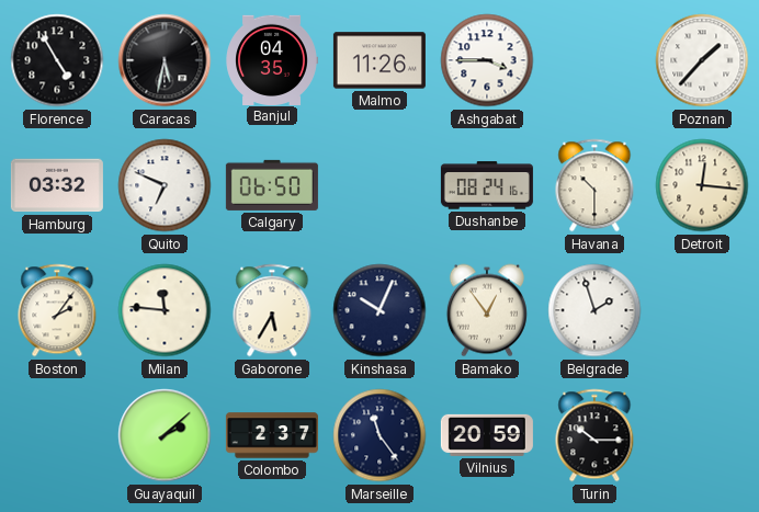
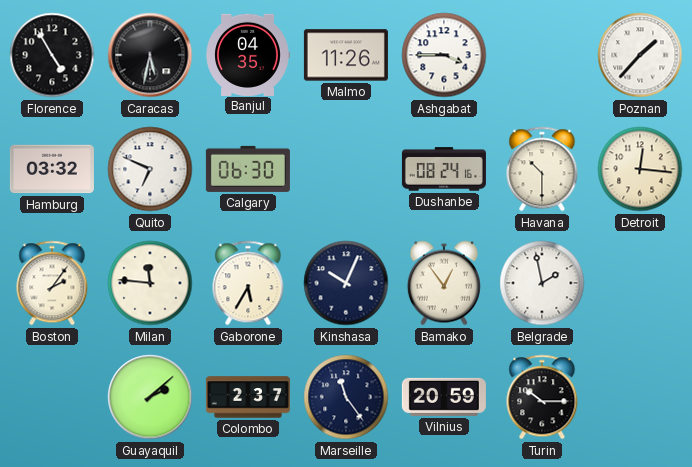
Calgary: 06:50 -> 06:30 (248, 169)
Belgrade: 1:57 -> 1:58 (542, 283)
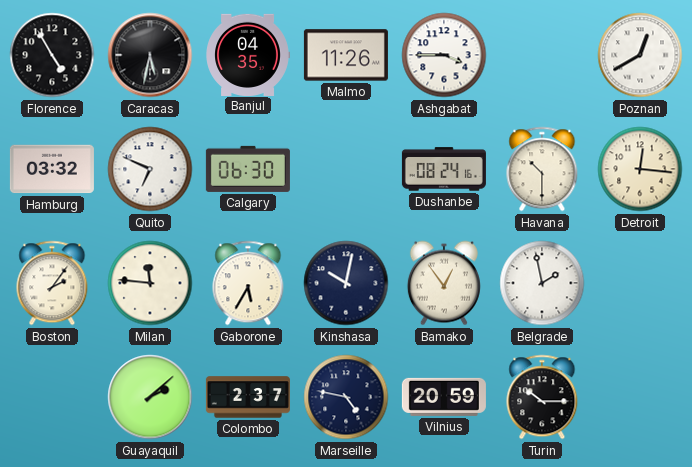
Poznan: 1:37 -> 12:40 (640, 55)
Kinshasa: 10:04 -> 10:02 (346, 283)
Marseille: 11:24 -> 4:47 (346, 397)
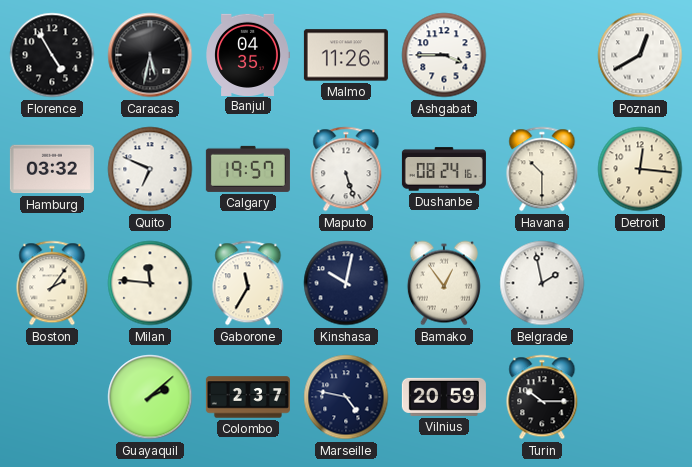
Calgary: 06:30 -> 19:57 (248, 169)
Maputo: none -> 5:27 (346, 169)
Gaborone: 5:35 -> 11:35 (248, 283)
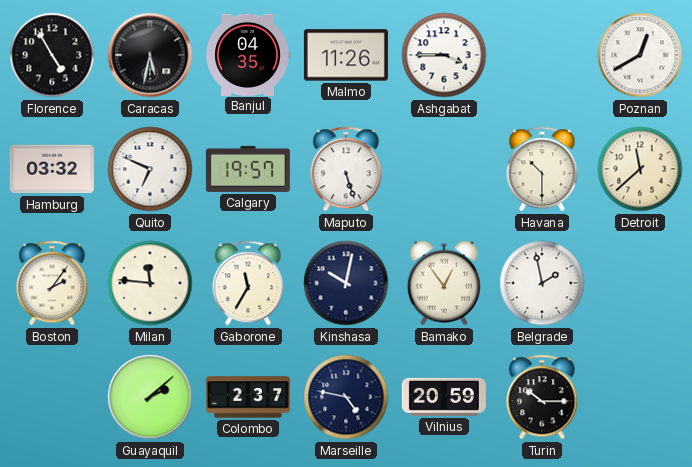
Dushanbe: 08:24 -> none (444, 169)
Detroit: 12:16 -> 11:38 (640, 169)
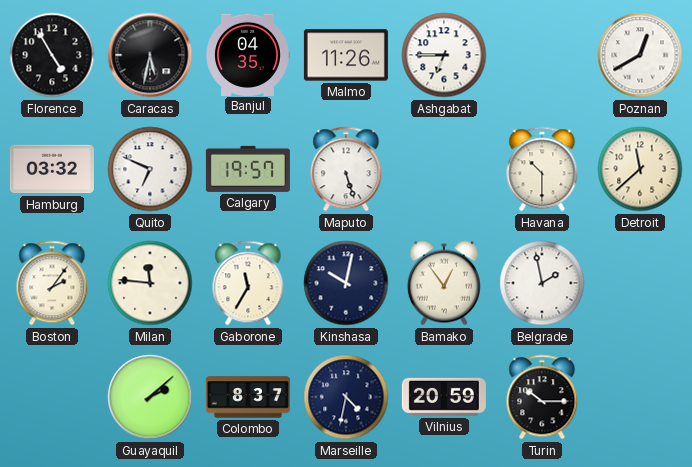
Ashgabat: 3:45 -> 6:45 (444, 55)
Colombo: 2:37 -> 8:37 (248, 397)
Marseille: 4:47 -> 4:32 (346, 397)
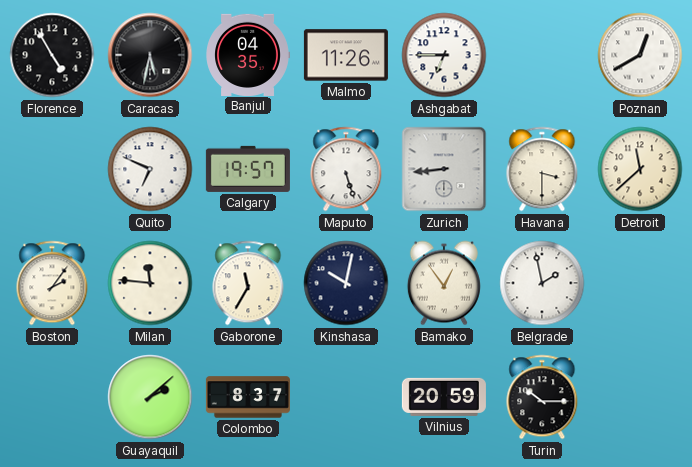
Hamburg: 03:32 -> none (52, 169)
Zurich: none -> 8:44 (444, 169)
Havana: 10:30 -> 3:30 (542, 169)
Marseille: 4:32 -> none (346, 397)
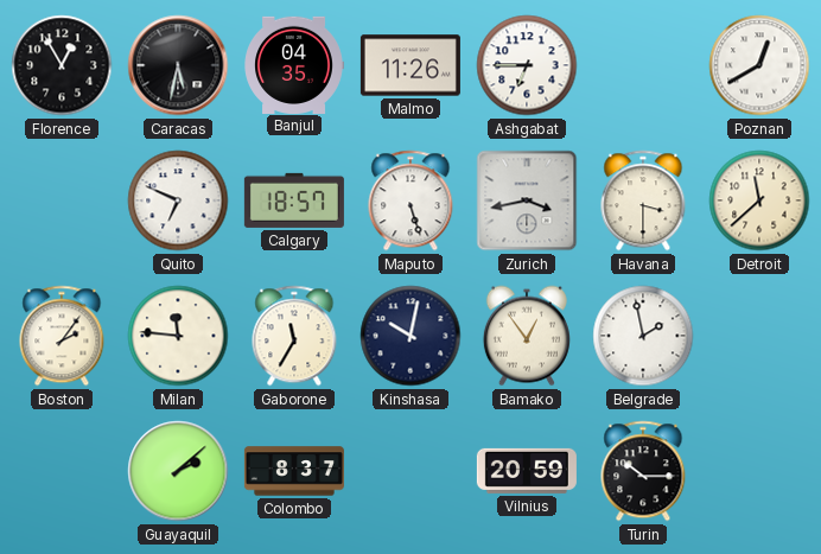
Florence: 4:55 -> 12:55 (62, 65)
Calgary: 19:57 -> 18:57 (294, 200)
Zurich: 8:44 -> 3:43 (527, 200)
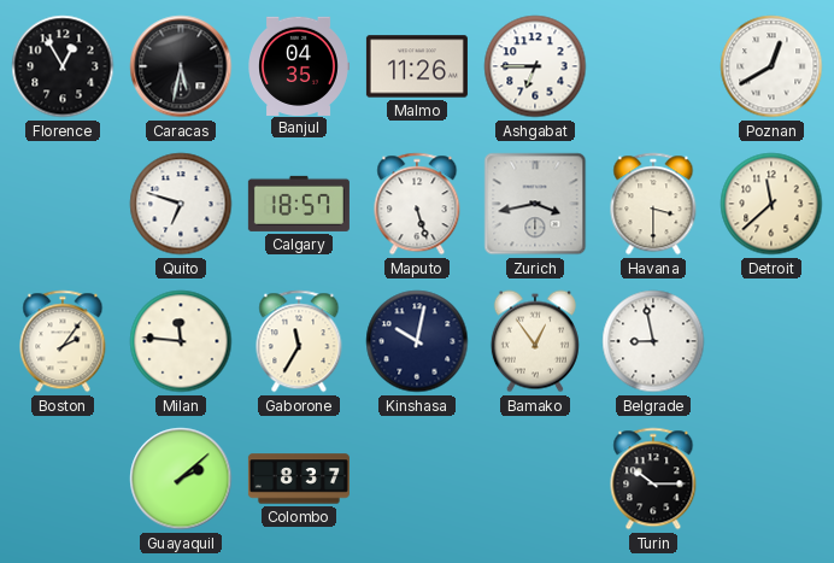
Quito: 6:49 -> 6:48 (181, 204)
Belgrade: 1:58 -> 8:58 (653, 341)
Vilnius: 20:59 -> none (527, 471)
